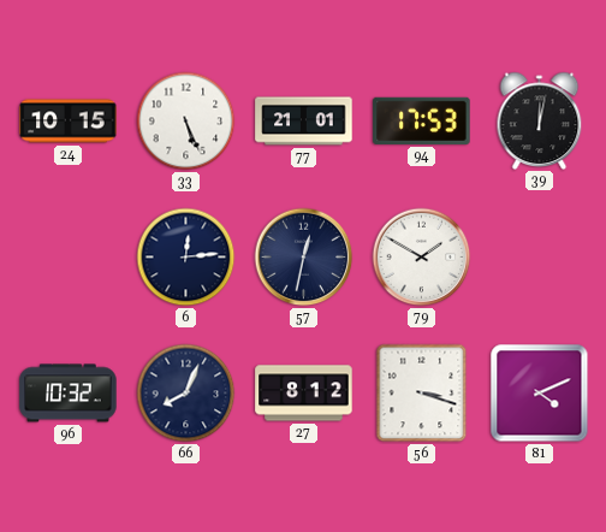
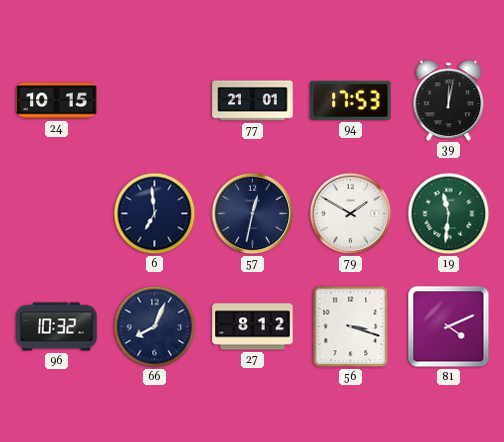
33: 5:26 -> none (186, 122)
6: 12:14 -> 6:59 (155, 214)
19: none -> 11:31 (449, 214)
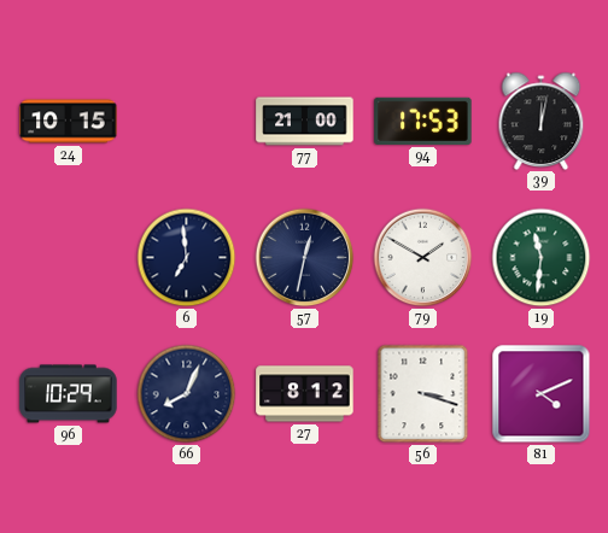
77: 21:01 -> 21:00 (305, 122)
96: 10:32 -> 10:29 (69, 394)
